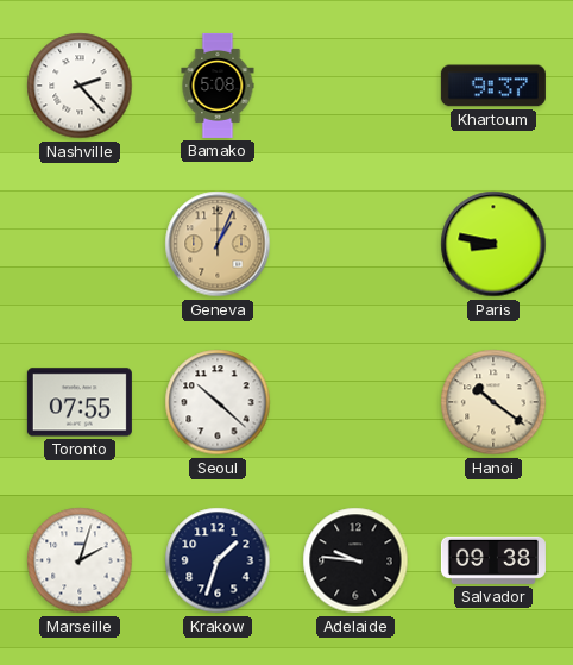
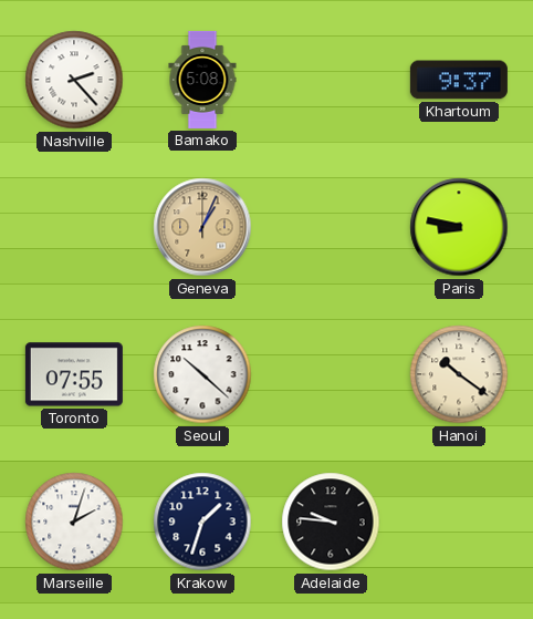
Salvador: 09:38 -> none (493, 560)
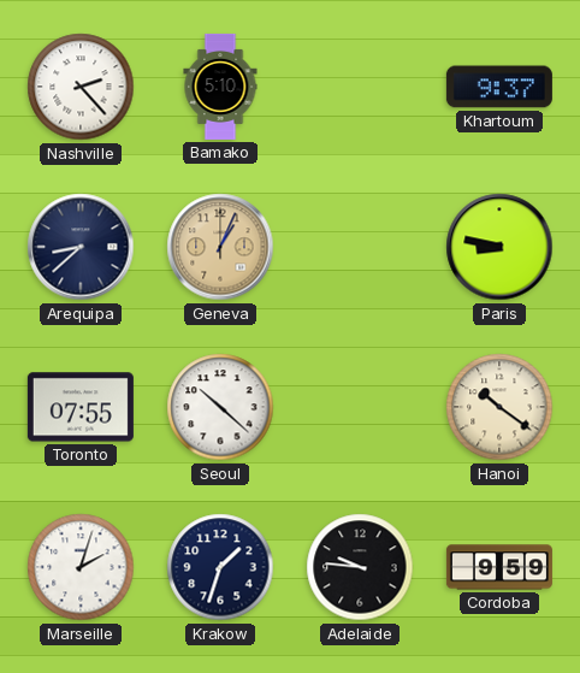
Bamako: 5:08 -> 5:10 (220, 87)
Arequipa: none -> 8:38 (81, 247)
Cordoba: none -> 9:59 (499, 567)
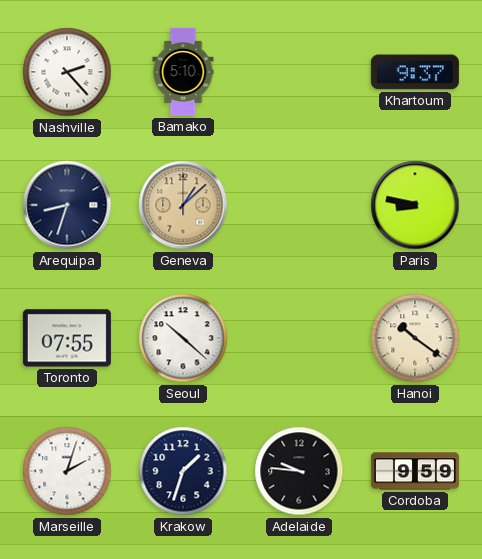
Arequipa: 8:38 -> 8:33 (67, 205)
Geneva: 1:04 -> 1:08 (183, 205)
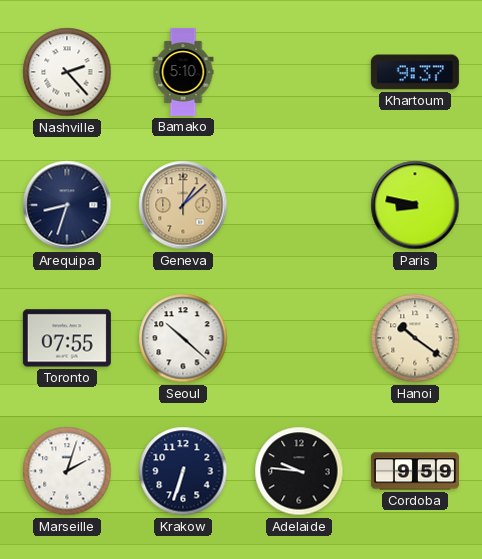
Krakow: 1:33 -> 6:33 (183, 471)
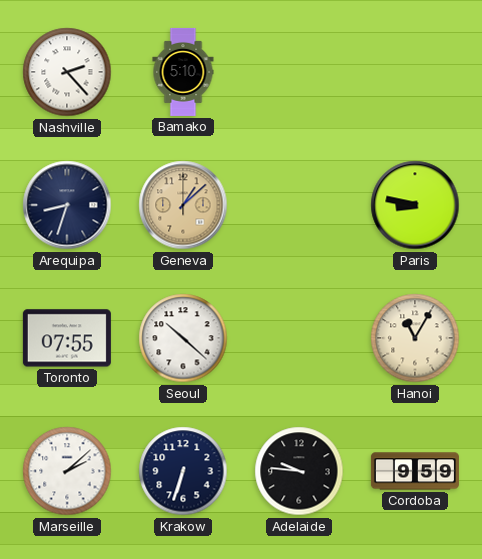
Khartoum: 9:37 -> none (415, 72)
Hanoi: 10:21 -> 11:05 (415, 338)
Marseille: 2:03 -> 2:08 (67, 471)
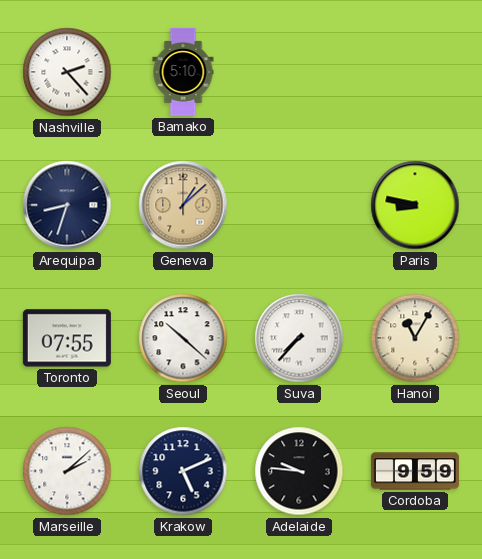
Suva: none -> 7:37 (299, 338)
Krakow: 6:33 -> 5:11 (183, 471)
